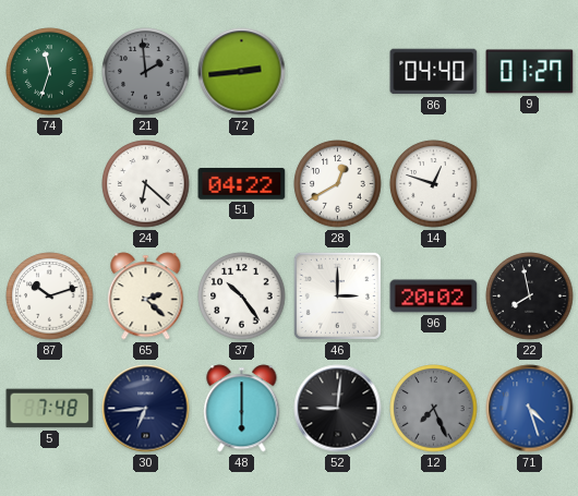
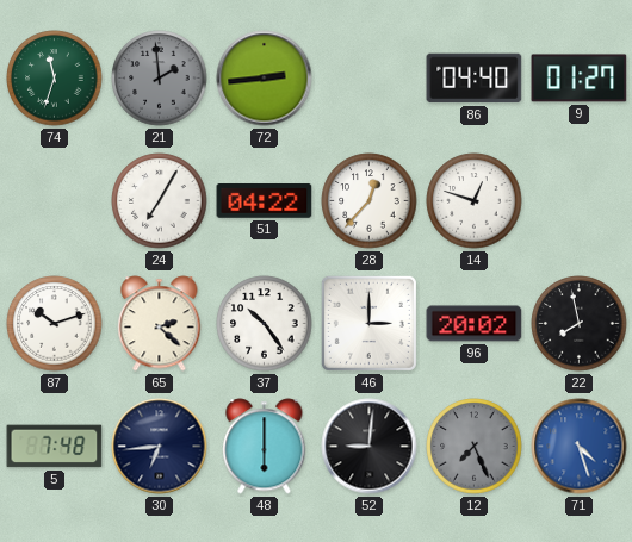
24: 6:22 -> 7:05 (160, 201)
28: 12:40 -> 12:37 (370, 201)
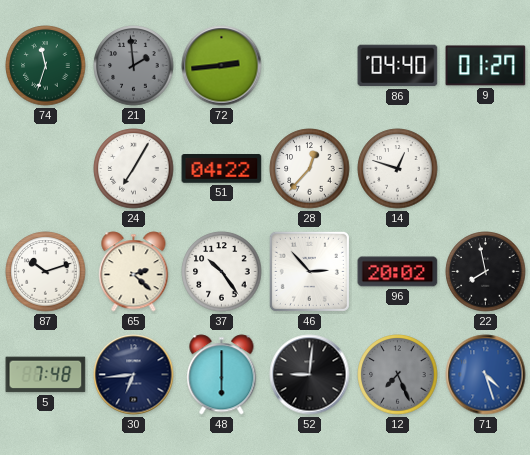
46: 3:00 -> 2:53 (309, 271)
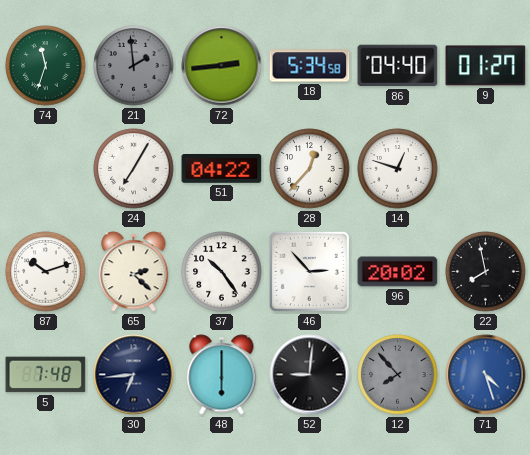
18: none -> 5:34 (310, 66)
12: 7:26 -> 7:53 (398, 375)
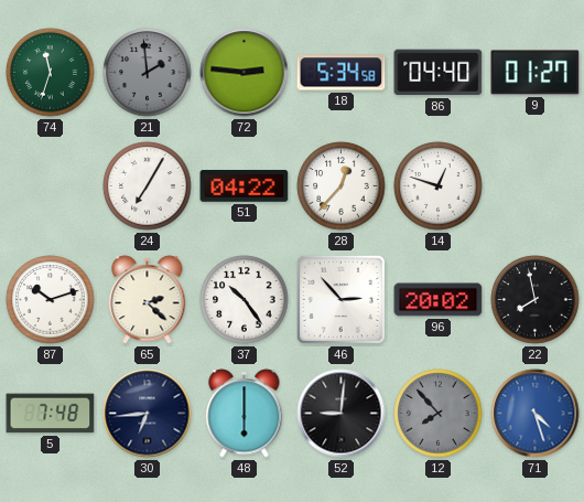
72: 2:44 -> 2:46 (245, 73)
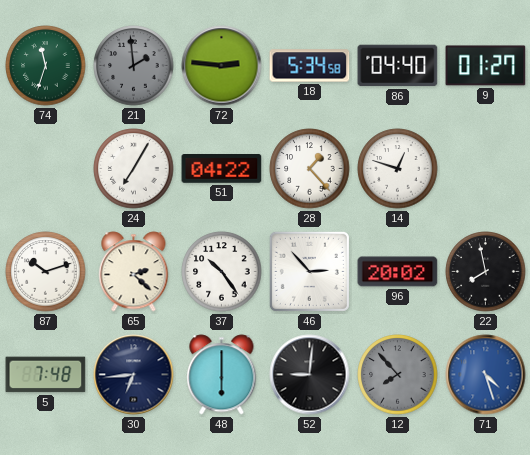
28: 12:37 -> 1:23 (310, 169)
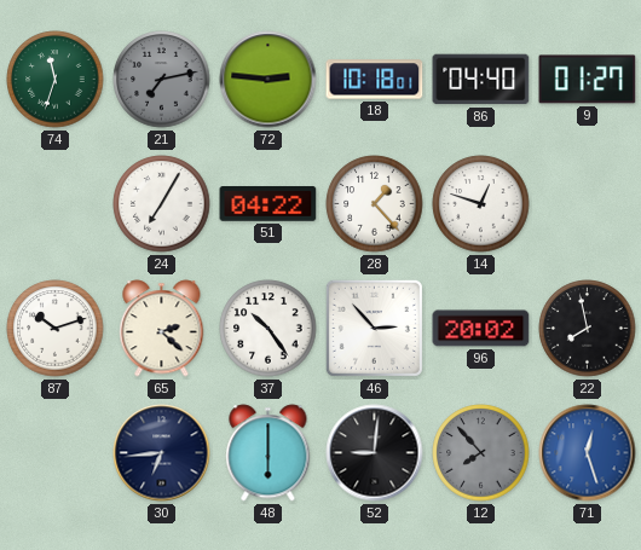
21: 1:59 -> 7:13 (162, 80)
18: 5:34 -> 10:18 (375, 80)
5: 7:48 -> none (46, 375)
71: 4:27 -> 12:27 (588, 453)
